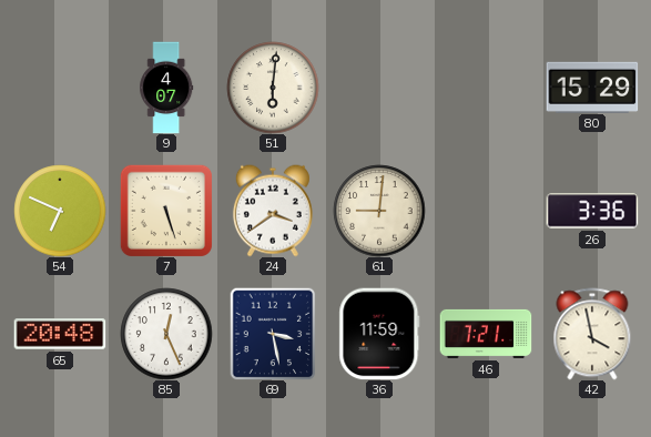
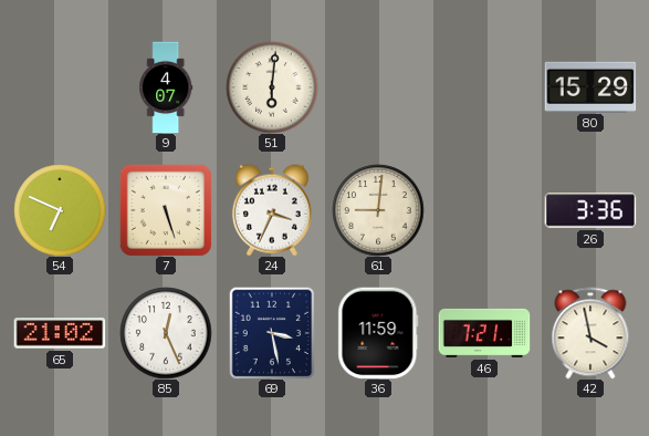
24: 3:39 -> 3:34 (272, 210)
65: 20:48 -> 21:02 (60, 333)
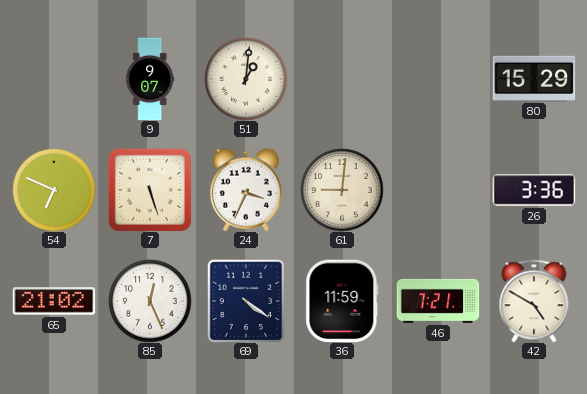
9: 4:07 -> 9:07 (150, 79)
51: 6:01 -> 1:01 (246, 79)
69: 3:28 -> 4:21 (246, 301)
42: 3:58 -> 4:50 (534, 301)
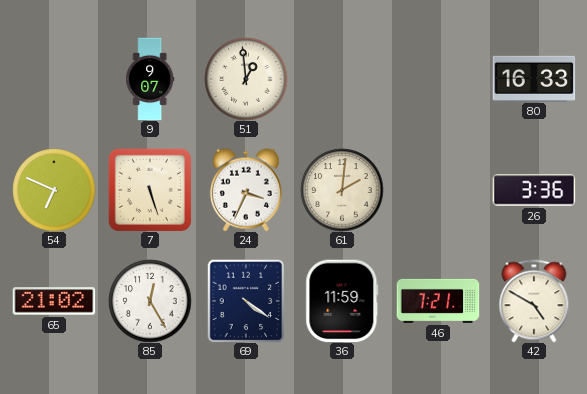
51: 1:01 -> 12:59 (246, 79)
80: 15:29 -> 16:33 (534, 78)
61: 9:01 -> 2:01 (342, 190)
85: 12:26 -> 12:25 (150, 301)
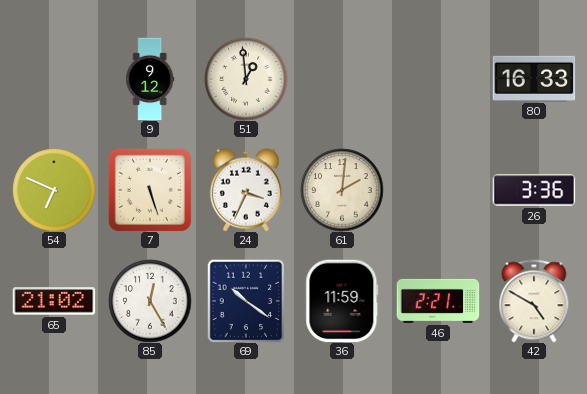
9: 9:07 -> 9:12 (150, 79)
69: 4:21 -> 10:21 (246, 301)
46: 7:21 -> 2:21 (438, 301)
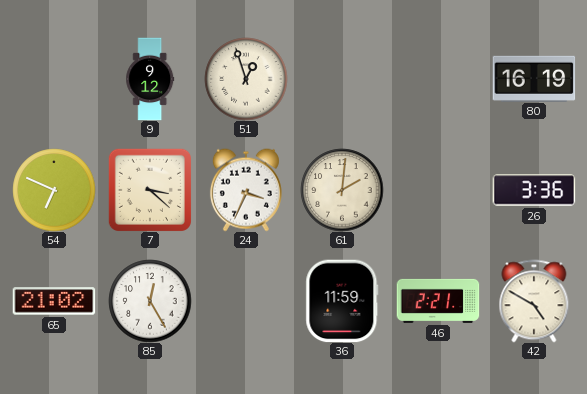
51: 12:59 -> 12:57 (246, 79)
80: 16:33 -> 16:19 (534, 78)
7: 5:27 -> 3:22 (150, 190)
69: 10:21 -> none (246, 301)
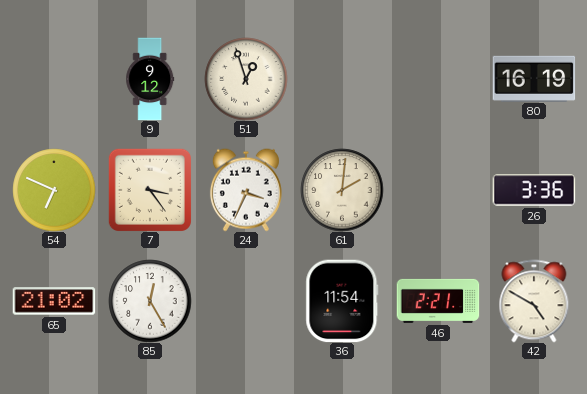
7: 3:22 -> 3:24 (150, 190)
36: 11:59 -> 11:54 (342, 301)
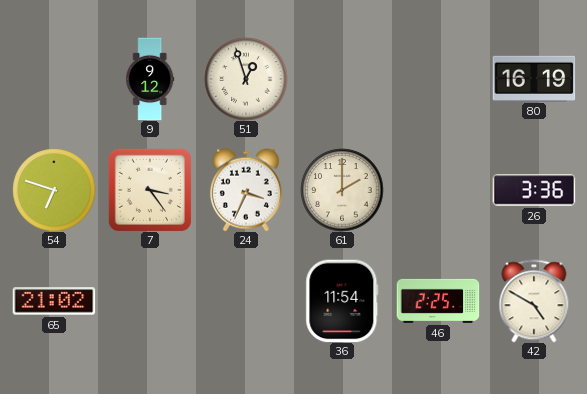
54: 6:49 -> 6:48 (54, 190)
61: 2:01 -> 2:00 (342, 190)
85: 12:25 -> none (150, 301)
46: 2:21 -> 2:25 (438, 301)
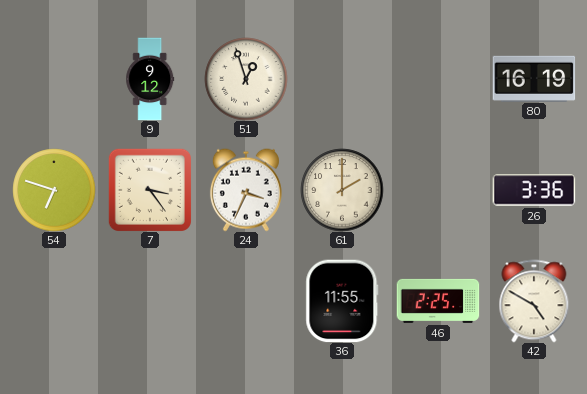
65: 21:02 -> none (54, 301)
36: 11:54 -> 11:55 (342, 301)
